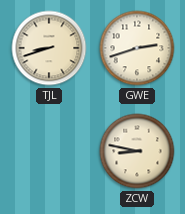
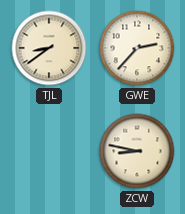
TJL: 8:42 -> 8:39 (49, 48)
GWE: 2:42 -> 2:37 (137, 48)
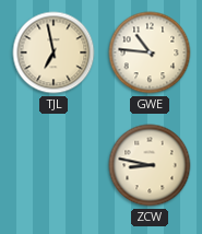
TJL: 8:39 -> 6:58 (54, 52)
GWE: 2:37 -> 10:46 (150, 52)
